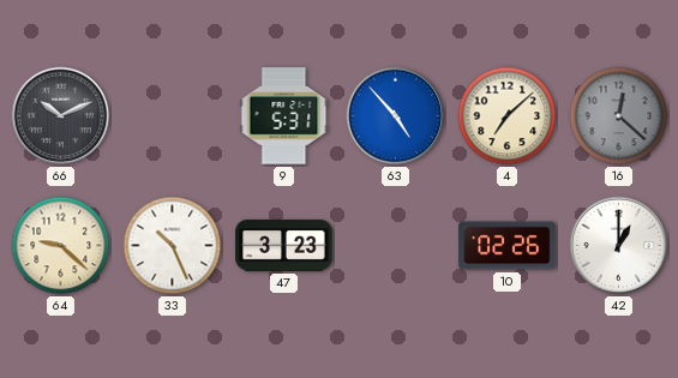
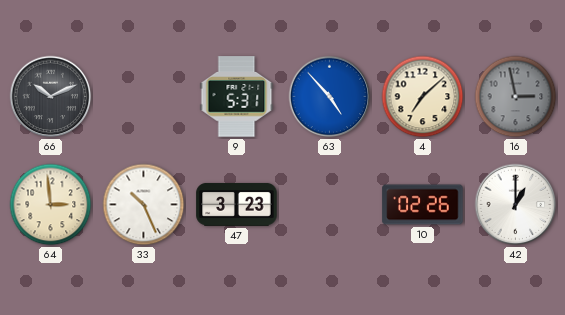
16: 12:22 -> 2:58 (516, 97)
64: 9:22 -> 2:59 (51, 205)
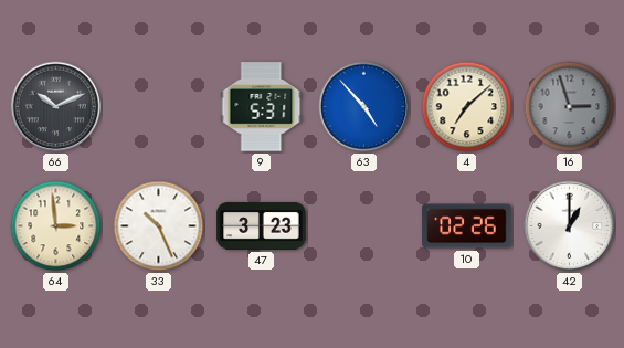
16: 2:58 -> 2:57 (570, 107)
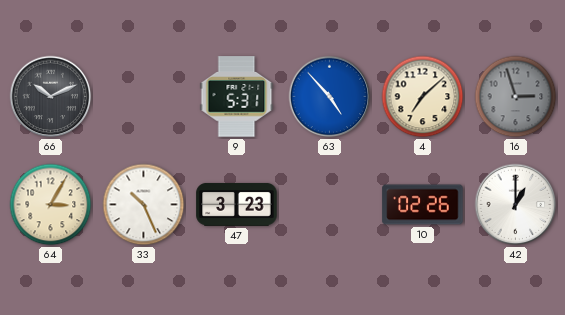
64: 2:59 -> 3:05 (51, 205)
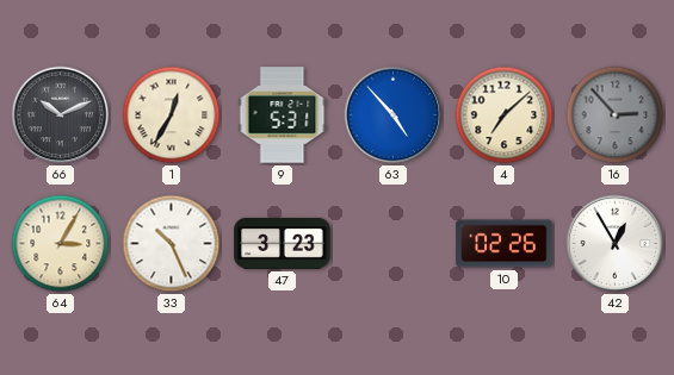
1: none -> 12:35 (172, 115)
16: 2:57 -> 2:53 (616, 115)
42: 1:00 -> 12:55 (616, 244)
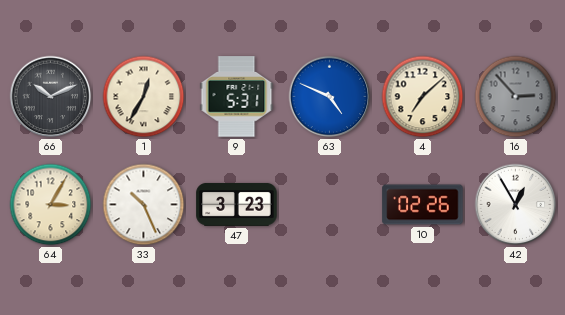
63: 4:53 -> 4:49 (330, 97)
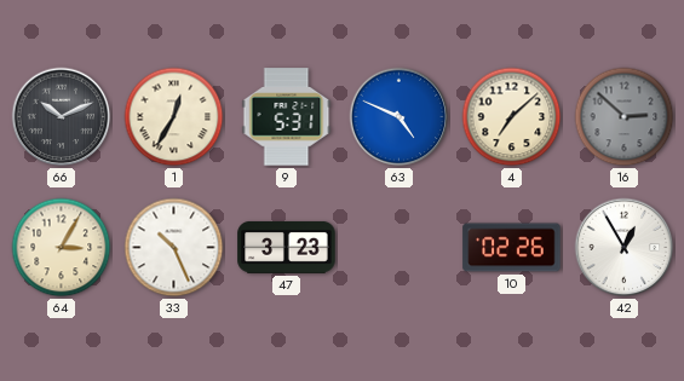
16: 2:53 -> 2:52 (625, 117)
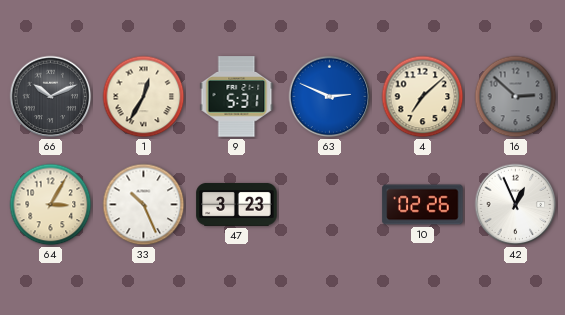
63: 4:49 -> 2:49 (330, 97)
42: 12:55 -> 12:56 (516, 205)
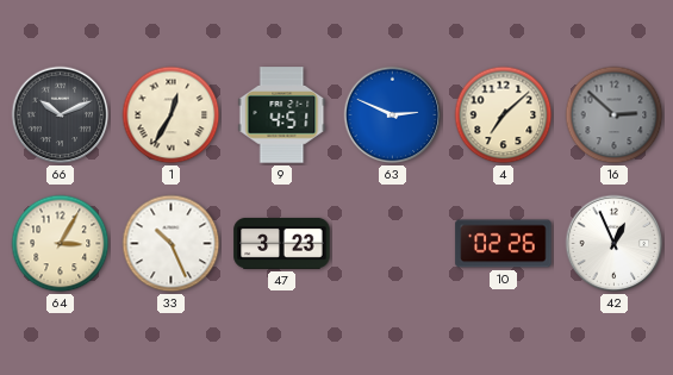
9: 5:31 -> 4:51 (282, 115)
